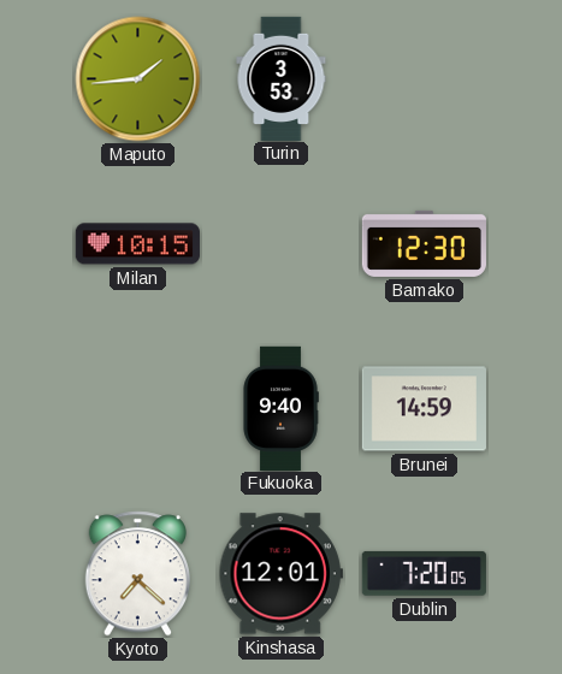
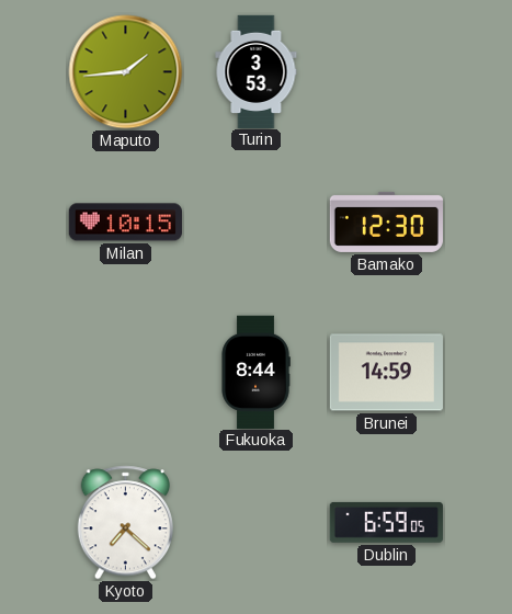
Fukuoka: 9:40 -> 8:44 (255, 372)
Kinshasa: 12:01 -> none (280, 574)
Dublin: 7:20 -> 6:59 (386, 522)
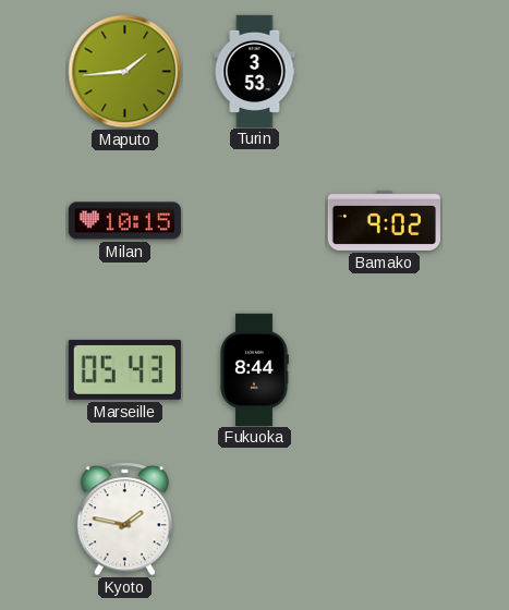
Bamako: 12:30 -> 9:02 (384, 220)
Marseille: none -> 05:43 (124, 369)
Brunei: 14:59 -> none (386, 373)
Kyoto: 7:22 -> 1:47 (124, 520)
Dublin: 6:59 -> none (386, 522)
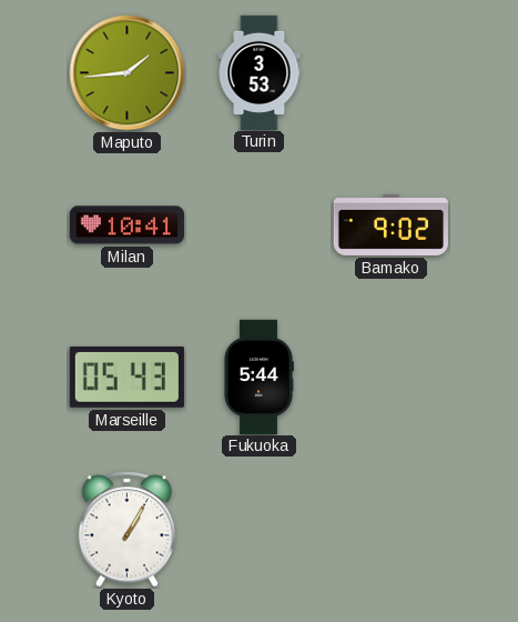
Milan: 10:15 -> 10:41 (126, 225)
Fukuoka: 8:44 -> 5:44 (258, 377)
Kyoto: 1:47 -> 1:05 (126, 530)
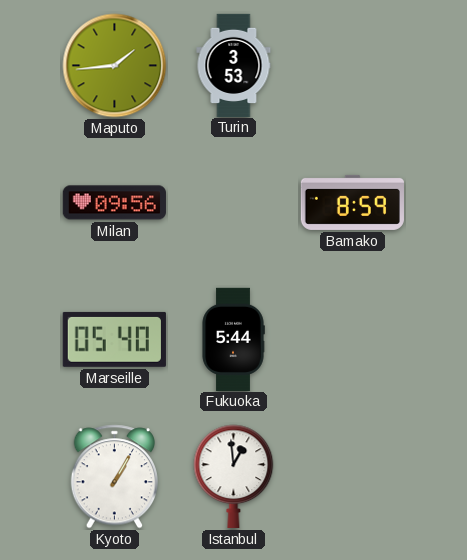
Milan: 10:41 -> 09:56 (114, 203)
Bamako: 9:02 -> 8:59 (352, 202)
Marseille: 05:43 -> 05:40 (114, 339)
Istanbul: none -> 12:59 (234, 476)
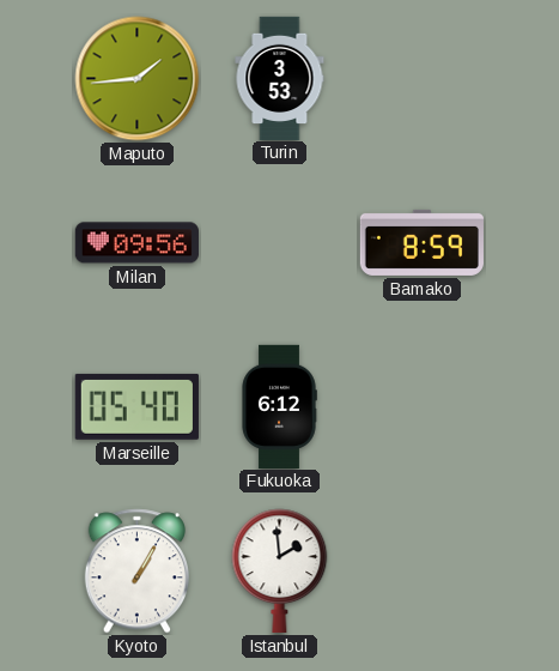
Fukuoka: 5:44 -> 6:12 (279, 406)
Istanbul: 12:59 -> 1:59 (280, 570)
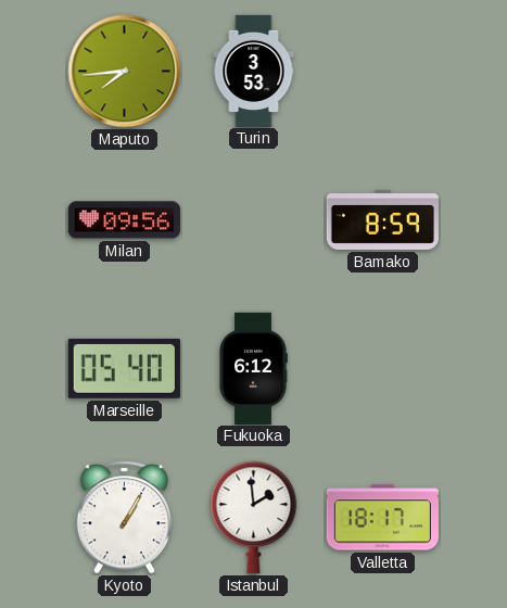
Maputo: 1:44 -> 7:44 (125, 72)
Valletta: none -> 18:17 (382, 518)
